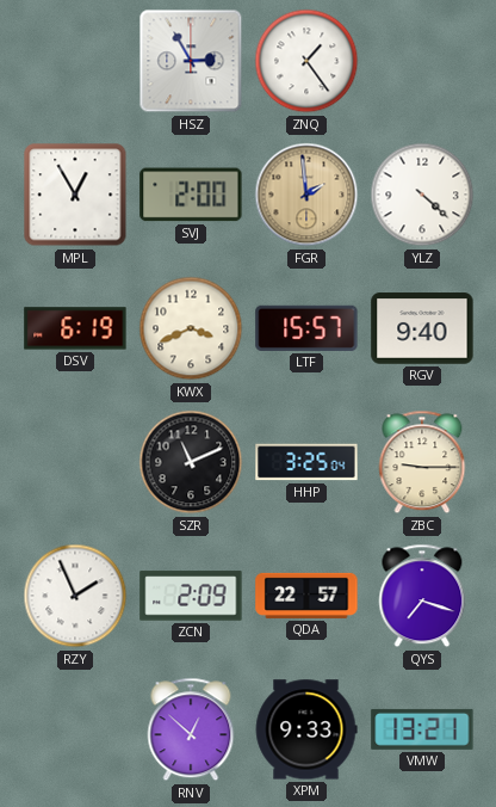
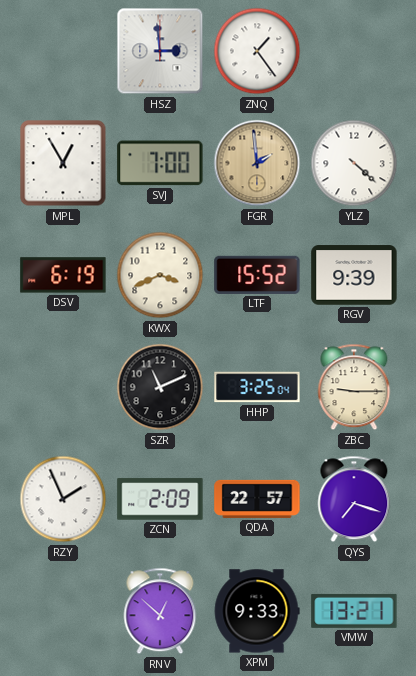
HSZ: 2:55 -> 2:59 (160, 51)
SVJ: 2:00 -> 7:00 (160, 163)
LTF: 15:57 -> 15:52 (257, 275)
RGV: 9:40 -> 9:39 (354, 275)
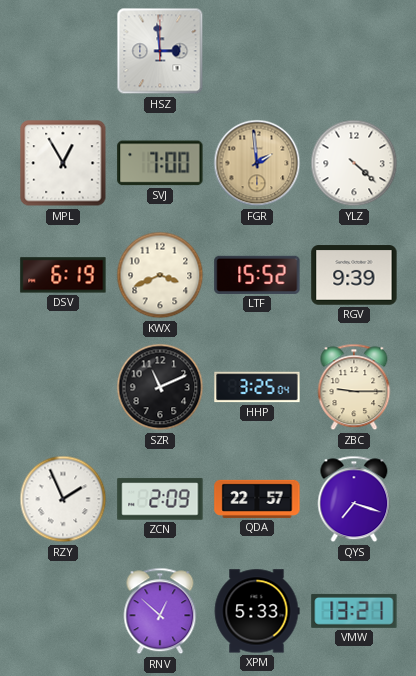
ZNQ: 1:24 -> none (257, 51)
XPM: 9:33 -> 5:33 (257, 611)
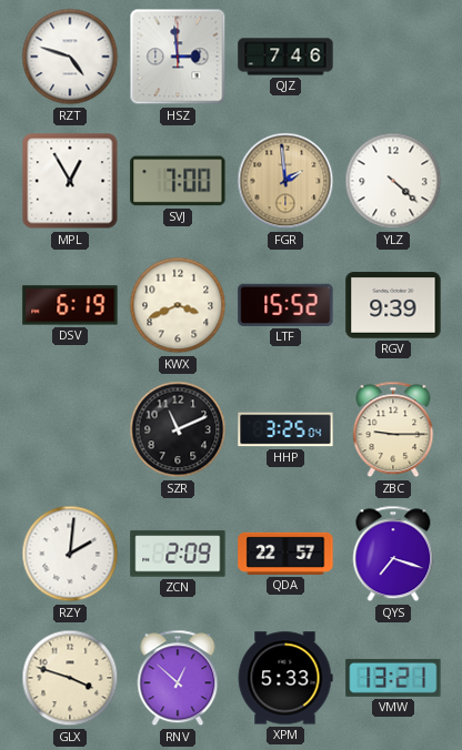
RZT: none -> 4:48 (70, 57)
QJZ: none -> 7:46 (285, 57)
RZY: 1:56 -> 2:01 (70, 554)
GLX: none -> 3:48 (70, 678)
